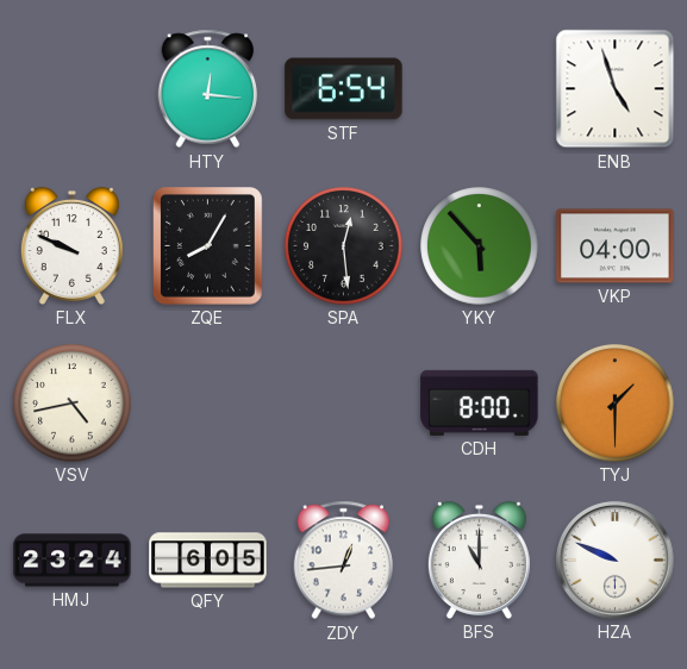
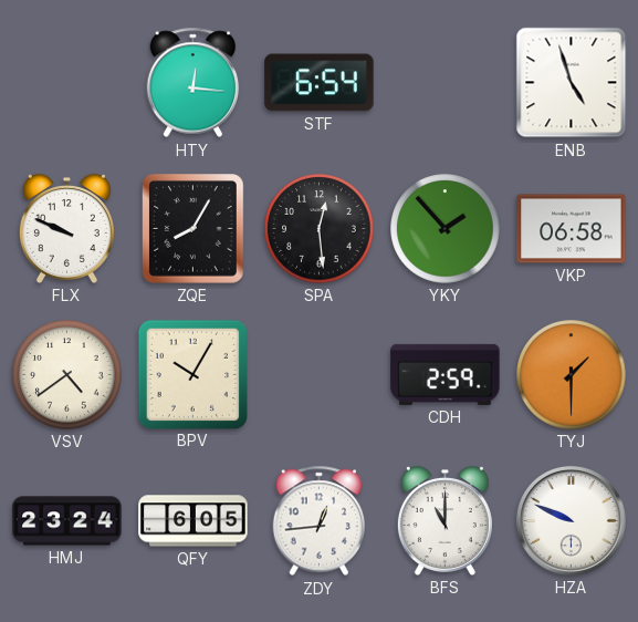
YKY: 5:53 -> 1:53 (446, 229)
VKP: 04:00 -> 06:58 (572, 229)
VSV: 4:43 -> 4:39 (67, 375)
BPV: none -> 10:05 (192, 374)
CDH: 8:00 -> 2:59 (446, 374)
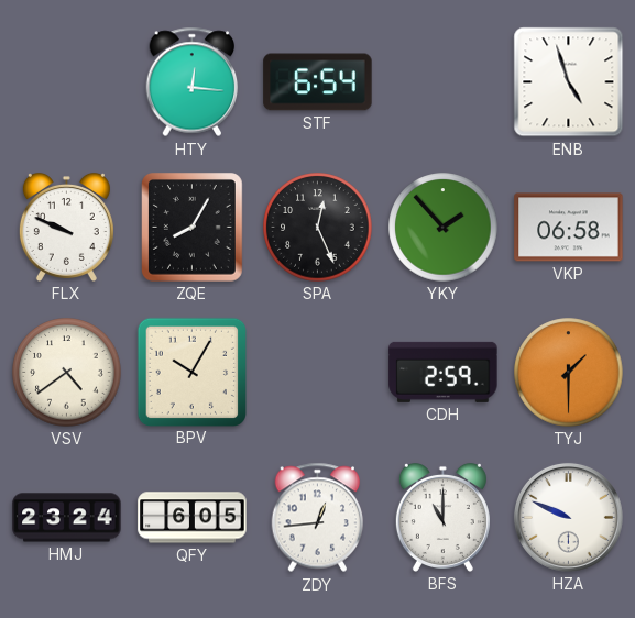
SPA: 12:29 -> 12:26 (318, 228)
